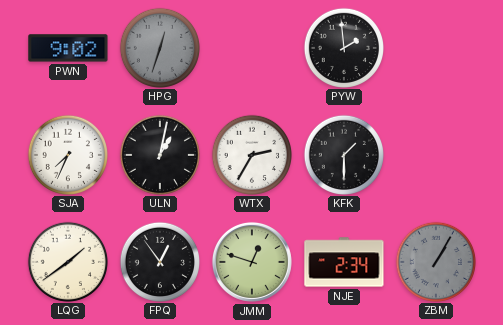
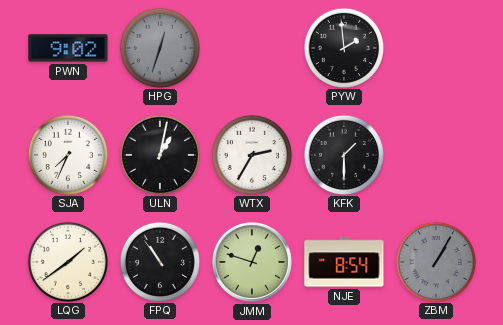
FPQ: 12:54 -> 10:54 (159, 261)
NJE: 2:34 -> 8:54 (344, 262)
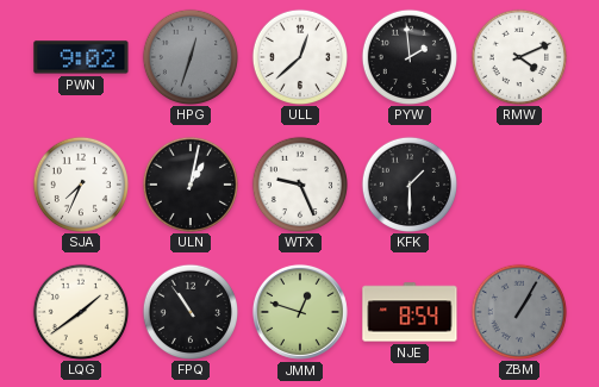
ULL: none -> 12:38 (299, 56)
RMW: none -> 4:11 (518, 56)
WTX: 2:35 -> 9:26 (299, 183)
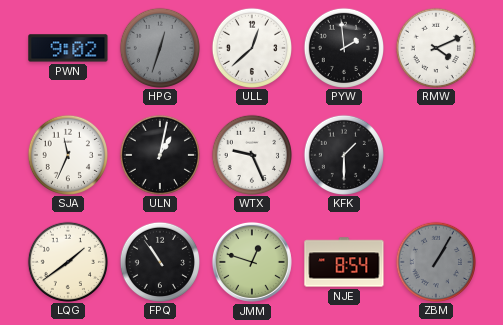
SJA: 7:34 -> 11:34 (67, 154)
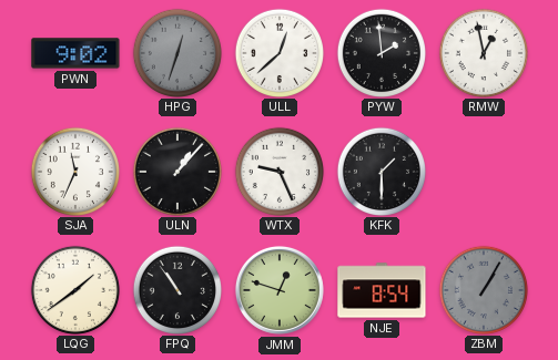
RMW: 4:11 -> 12:58 (483, 52)
ULN: 1:02 -> 1:07 (176, 171)
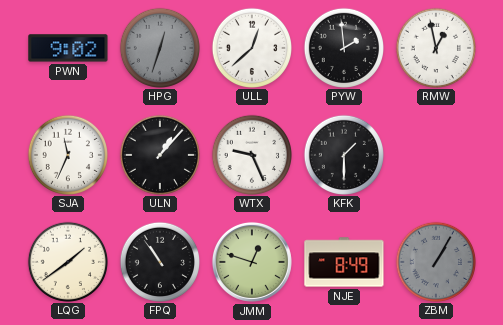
NJE: 8:54 -> 8:49 (344, 262)
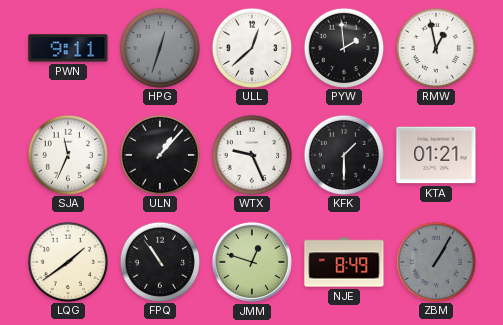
PWN: 9:02 -> 9:11 (68, 48)
KTA: none -> 01:21 (436, 155)
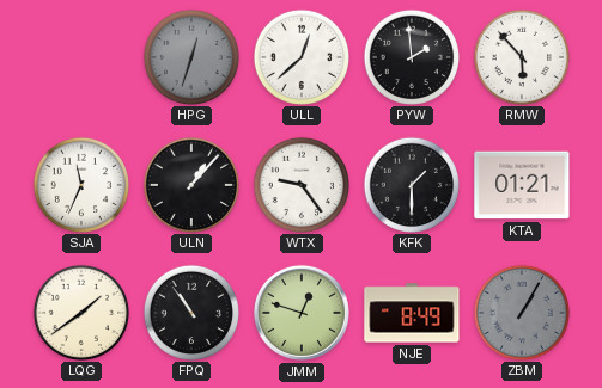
PWN: 9:11 -> none (68, 48)
RMW: 12:58 -> 5:53 (521, 56)
WTX: 9:26 -> 9:24 (300, 184)
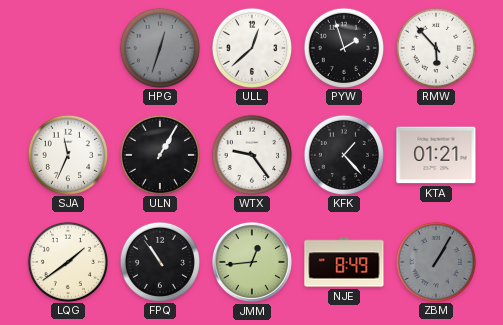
PYW: 1:59 -> 1:57 (343, 47)
ULN: 1:07 -> 1:05 (159, 154)
KFK: 1:30 -> 1:23 (343, 154)
JMM: 12:48 -> 12:44 (252, 262)
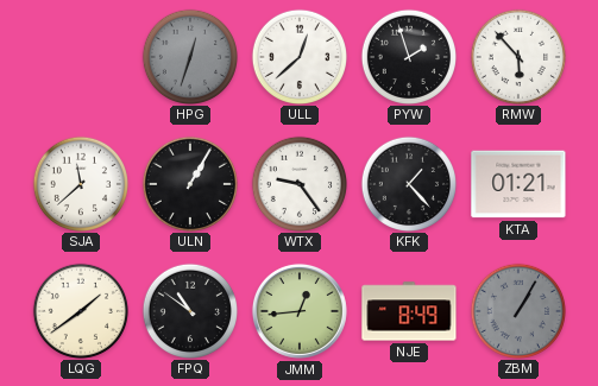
SJA: 11:34 -> 11:38 (80, 183)
FPQ: 10:54 -> 10:51 (189, 310)
